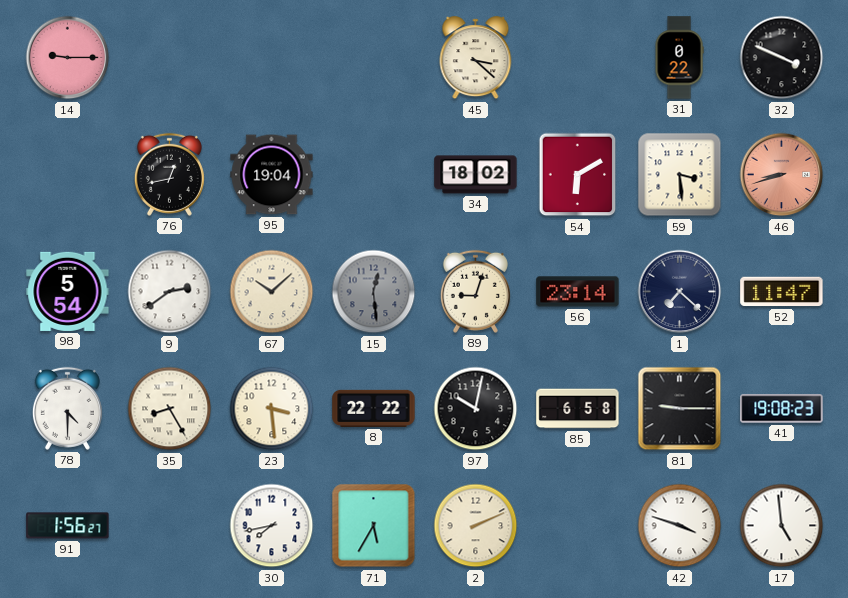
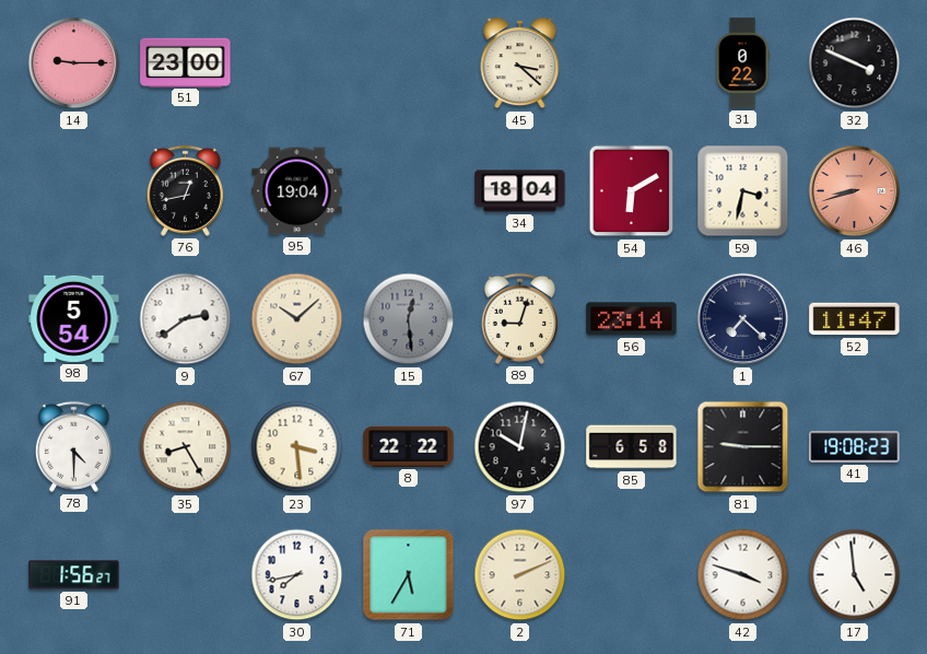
51: none -> 23:00 (186, 62)
34: 18:02 -> 18:04 (520, 191)
59: 3:29 -> 3:32 (743, 191)
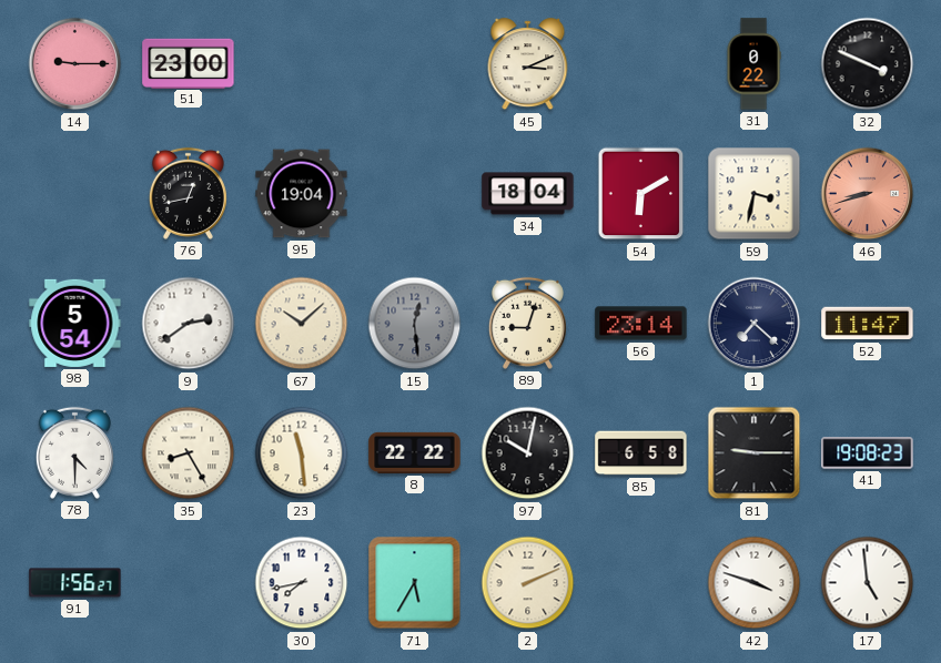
45: 3:22 -> 3:11 (528, 64)
23: 3:29 -> 11:29 (302, 453)
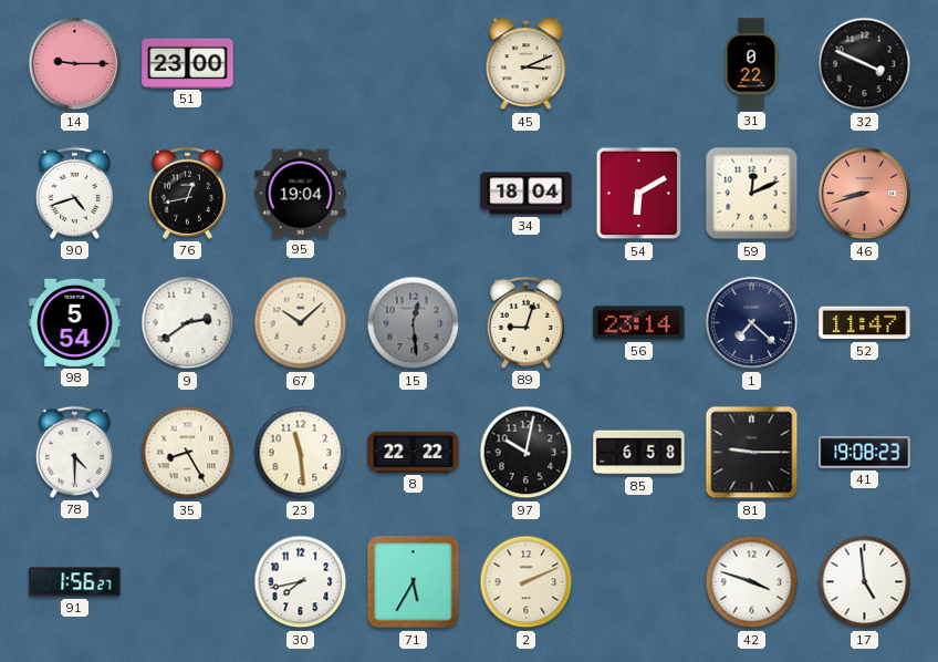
90: none -> 4:42 (74, 193)
59: 3:32 -> 12:11 (752, 194)
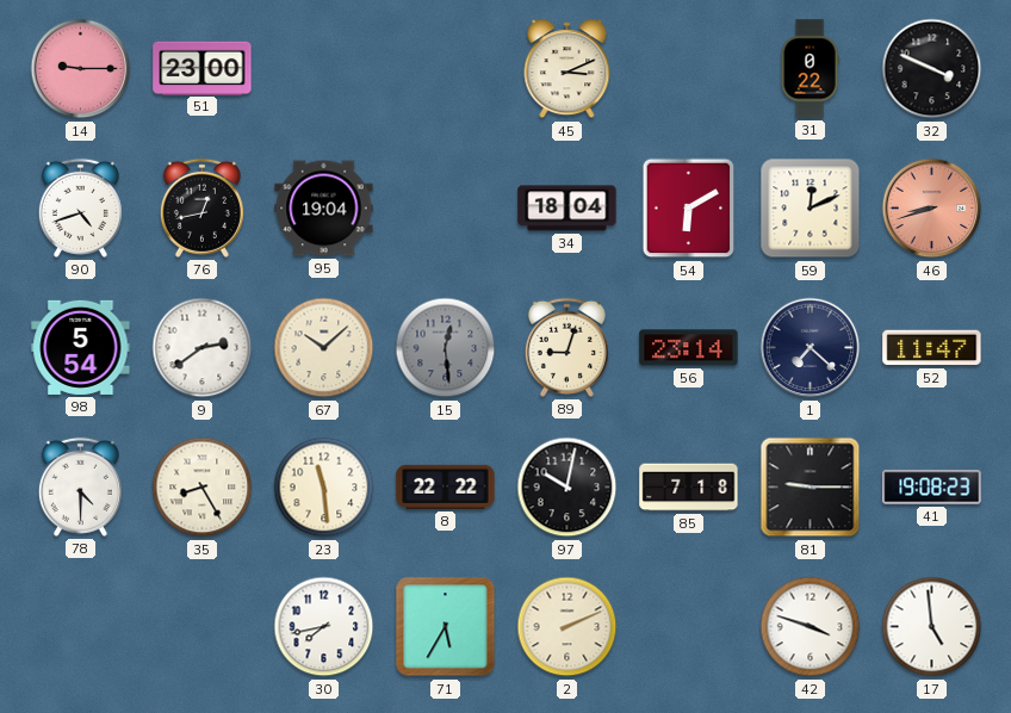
85: 6:58 -> 7:18 (689, 488)
91: 1:56 -> none (75, 582)
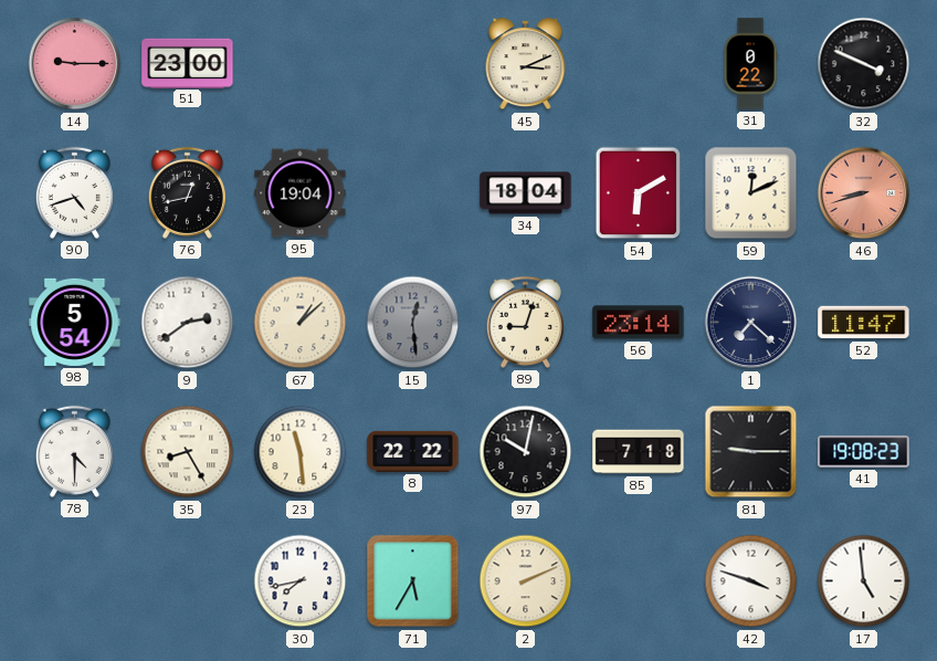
67: 10:08 -> 1:08 (301, 323)
